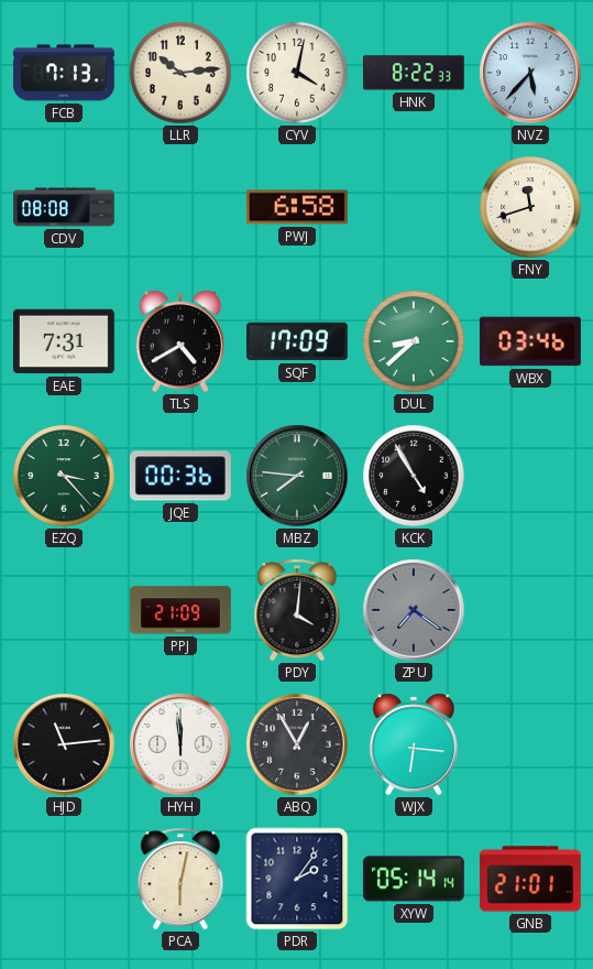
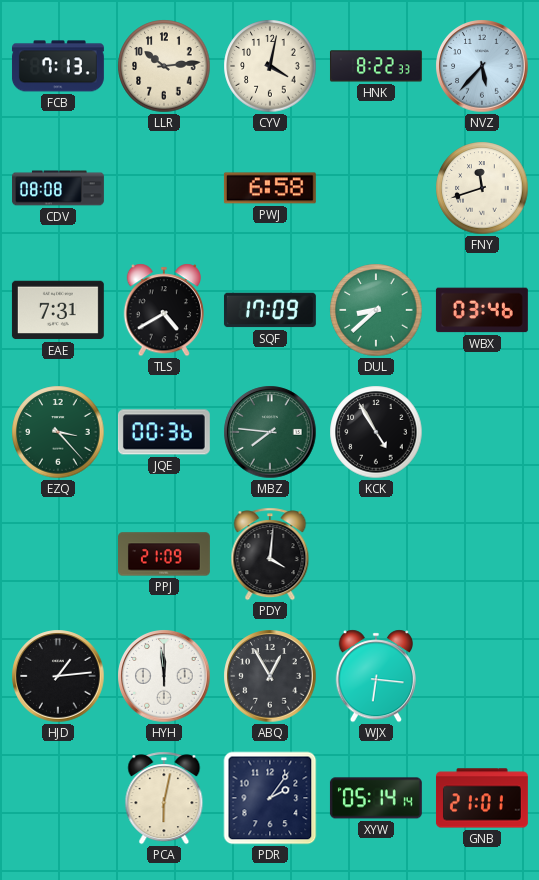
ZPU: 7:21 -> none (414, 610)
HJD: 11:14 -> 1:14 (58, 676)
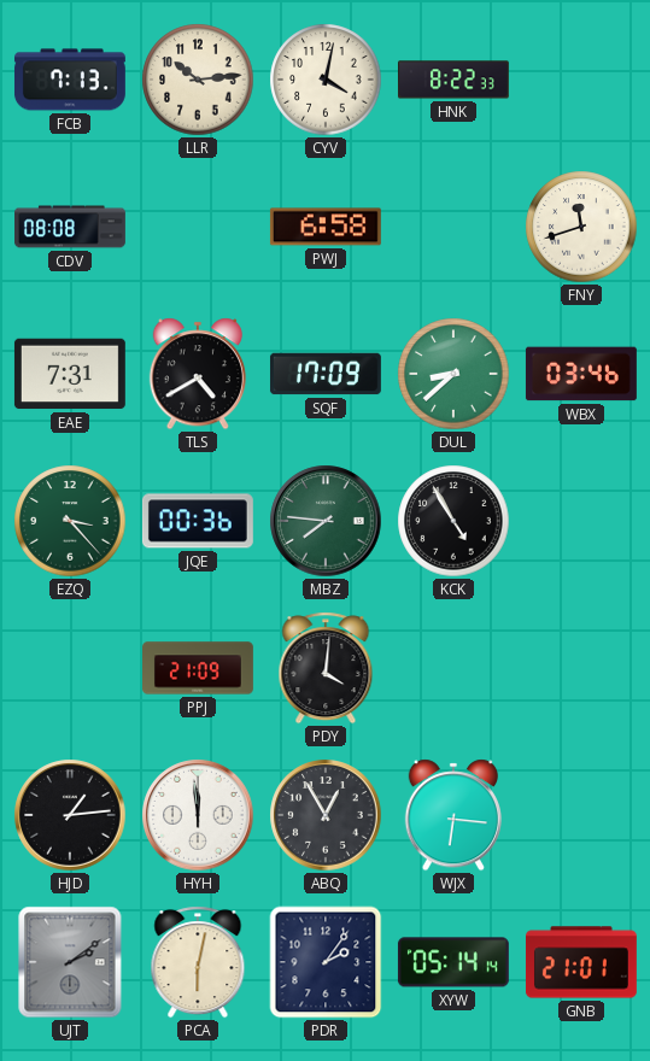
NVZ: 5:37 -> none (482, 66)
UJT: none -> 2:09 (70, 962)
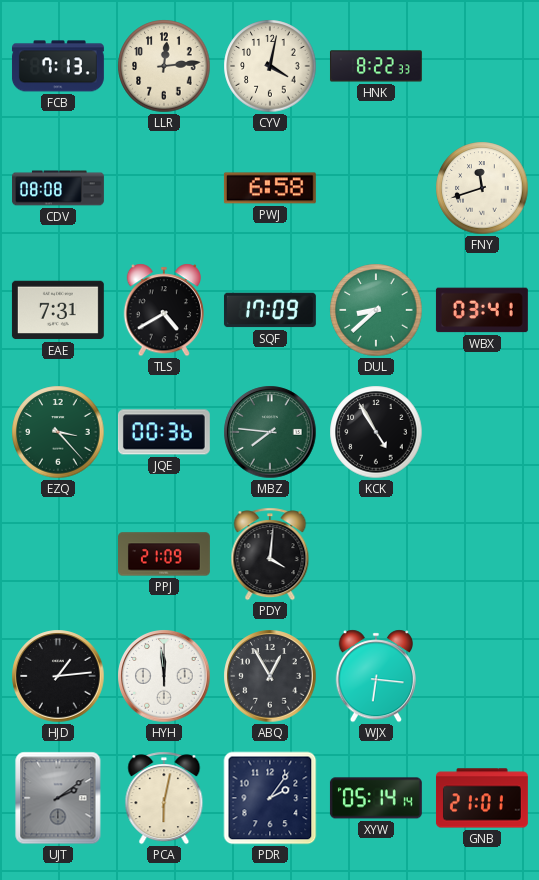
LLR: 10:14 -> 12:14 (164, 66)
WBX: 03:46 -> 03:41 (482, 310)
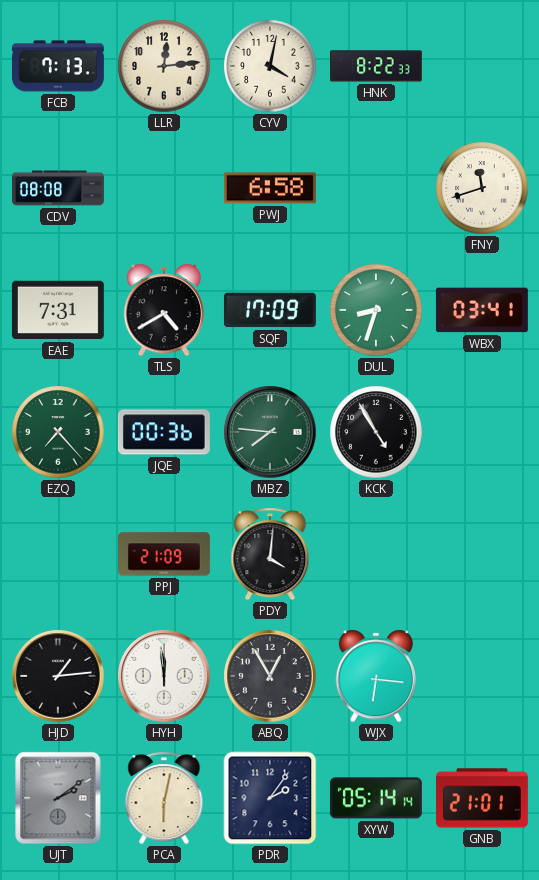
DUL: 8:38 -> 8:33 (376, 310)
EZQ: 3:23 -> 7:23 (58, 432)
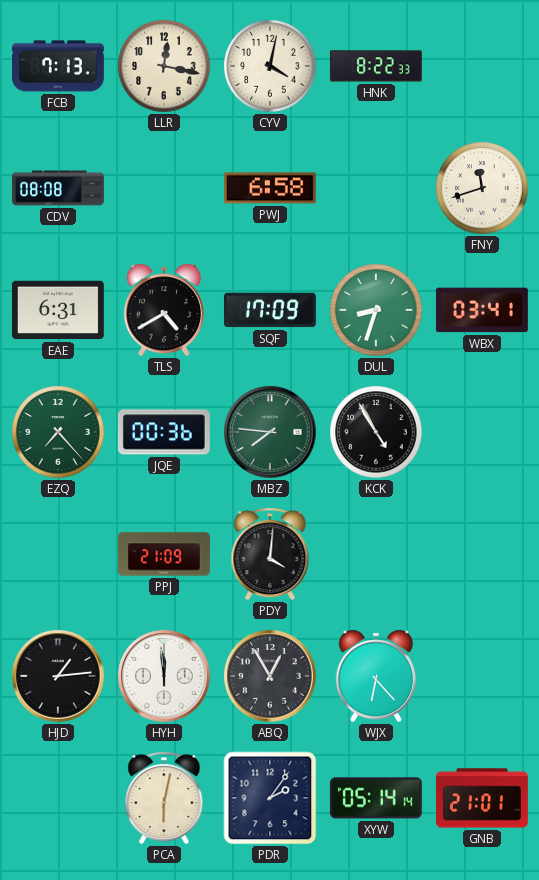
LLR: 12:14 -> 12:17 (164, 66)
EAE: 7:31 -> 6:31 (58, 310)
WJX: 6:16 -> 6:23 (375, 676)
UJT: 2:09 -> none (58, 798)
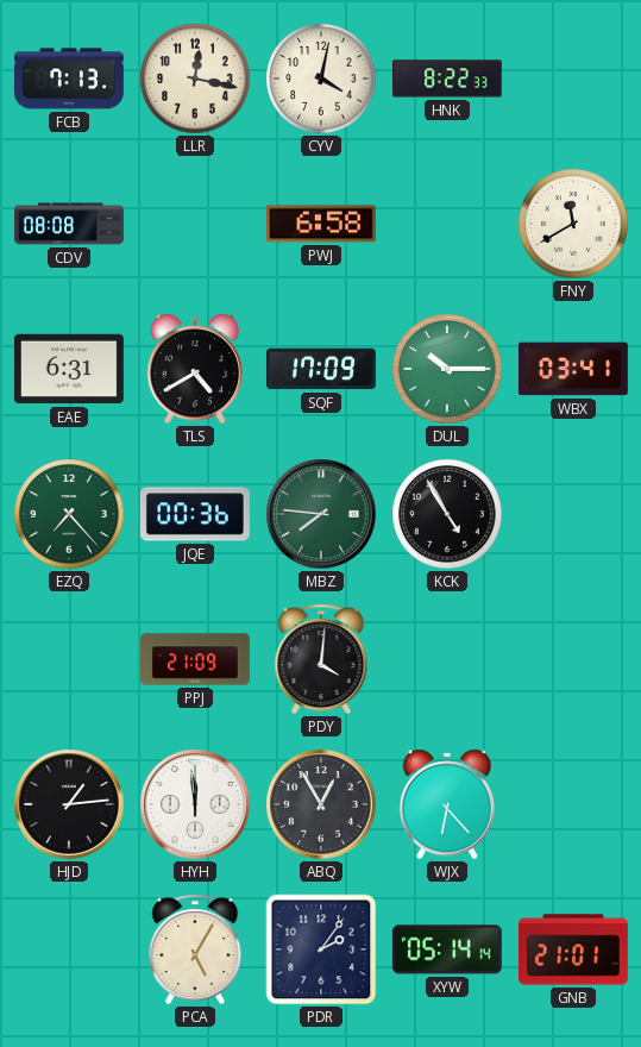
FNY: 11:42 -> 11:40 (573, 224)
DUL: 8:33 -> 10:15 (447, 369)
PCA: 6:02 -> 5:05 (195, 949)
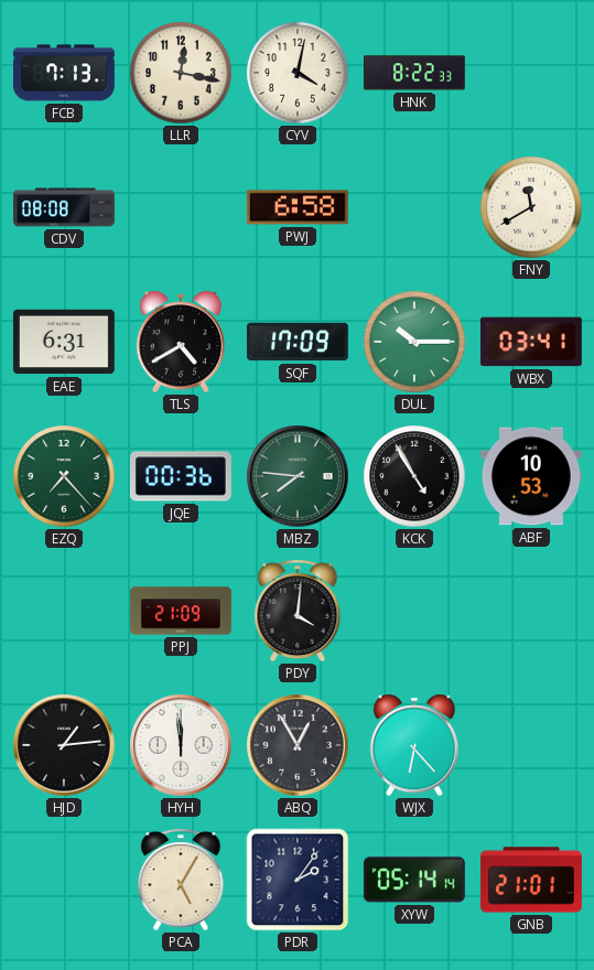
ABF: none -> 10:53 (531, 476)
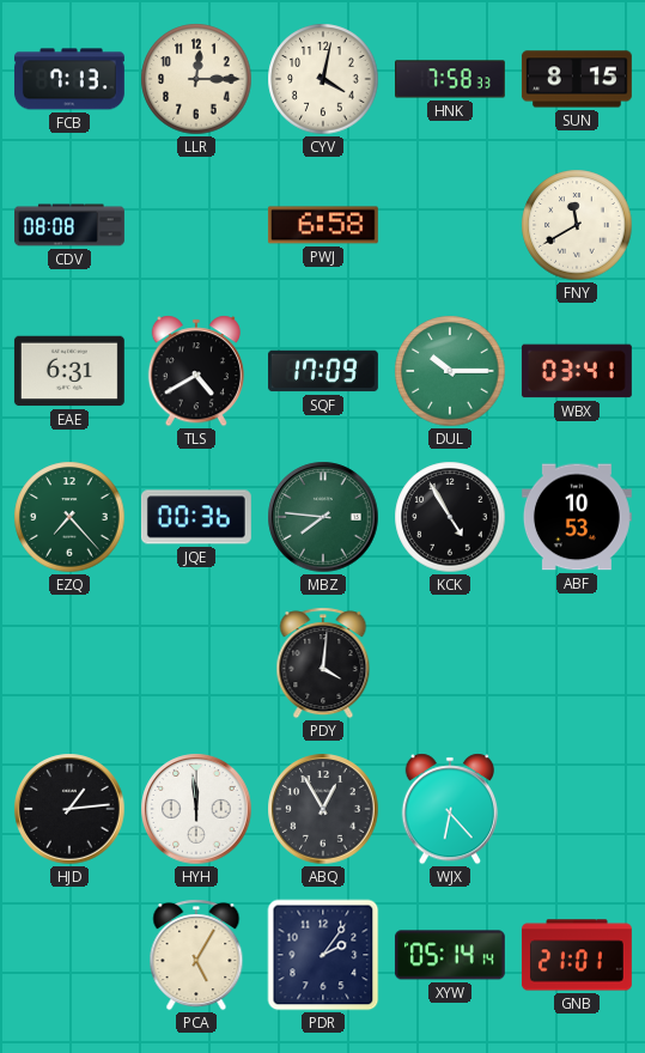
LLR: 12:17 -> 12:15 (196, 79)
HNK: 8:22 -> 7:58 (450, 79)
SUN: none -> 8:15 (577, 79)
PPJ: 21:09 -> none (182, 611)
